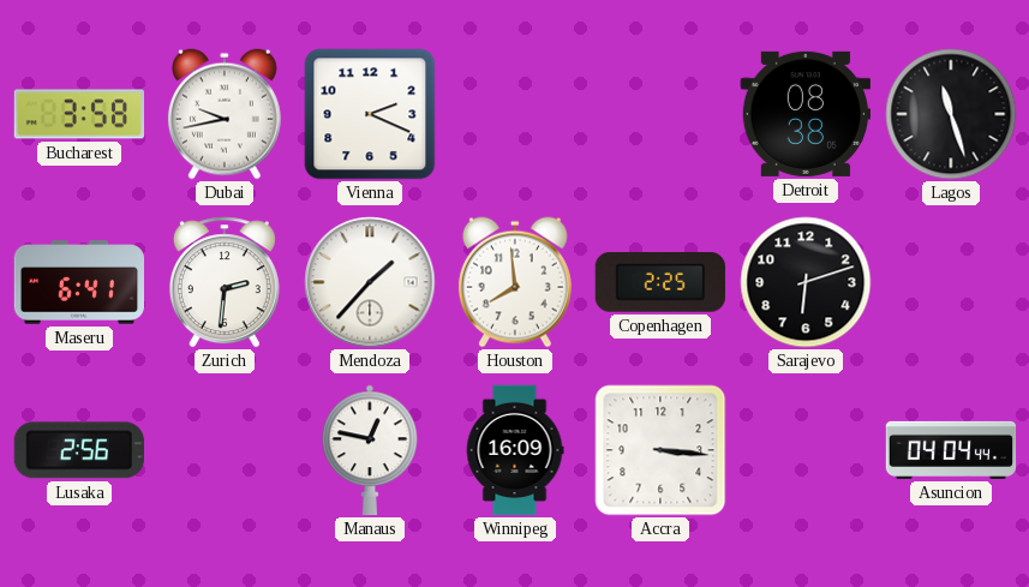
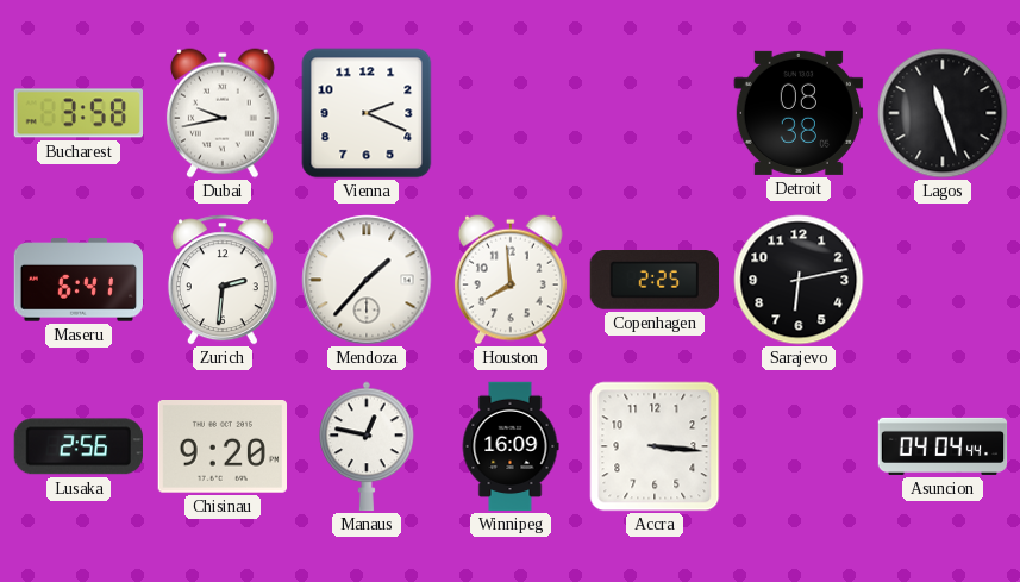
Sarajevo: 6:12 -> 6:13 (799, 280)
Chisinau: none -> 9:20 (221, 448)
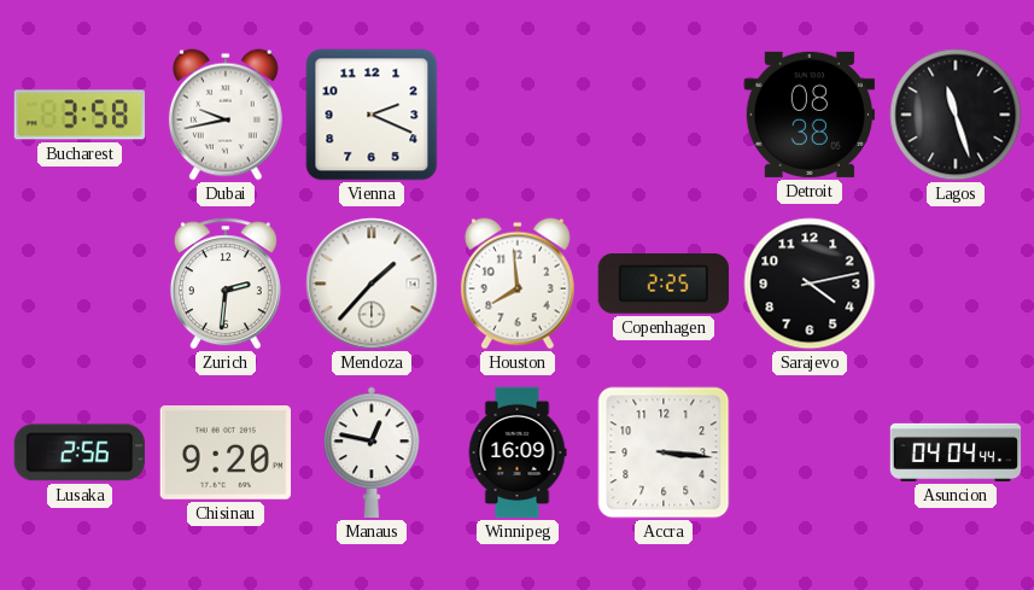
Maseru: 6:41 -> none (77, 280)
Sarajevo: 6:13 -> 4:13 (810, 284)
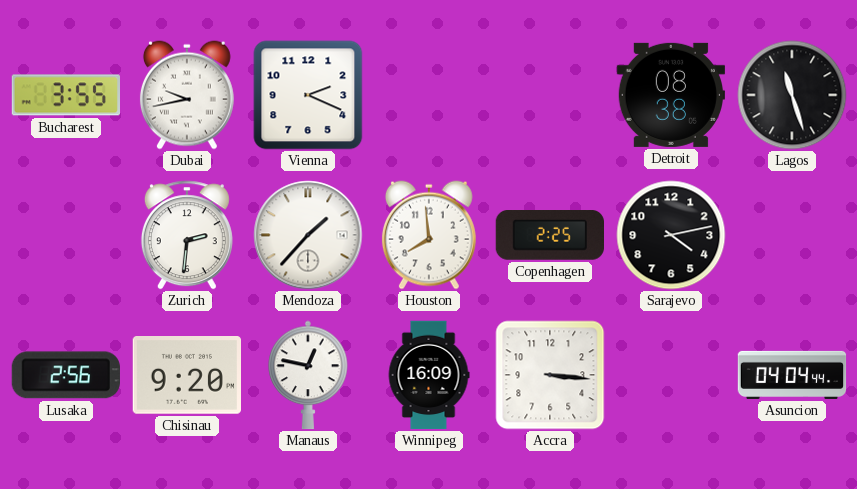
Bucharest: 3:58 -> 3:55 (65, 95)
